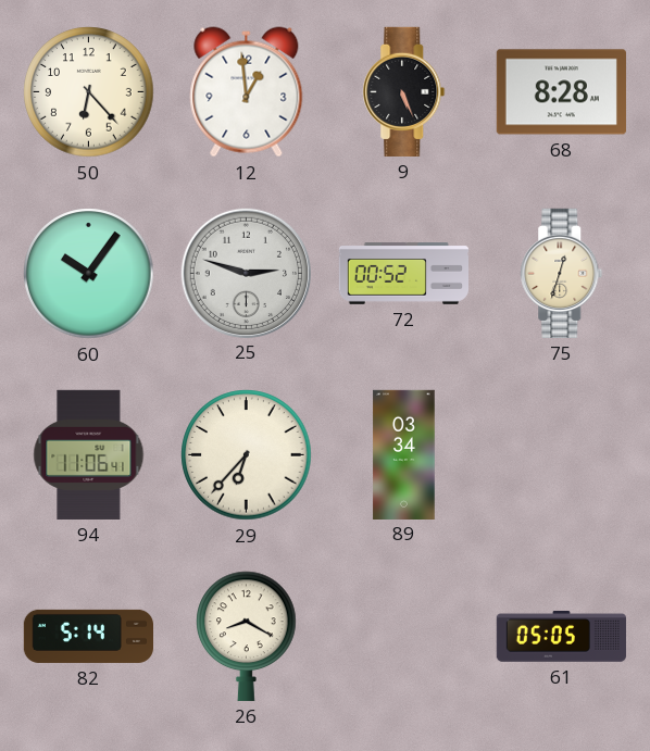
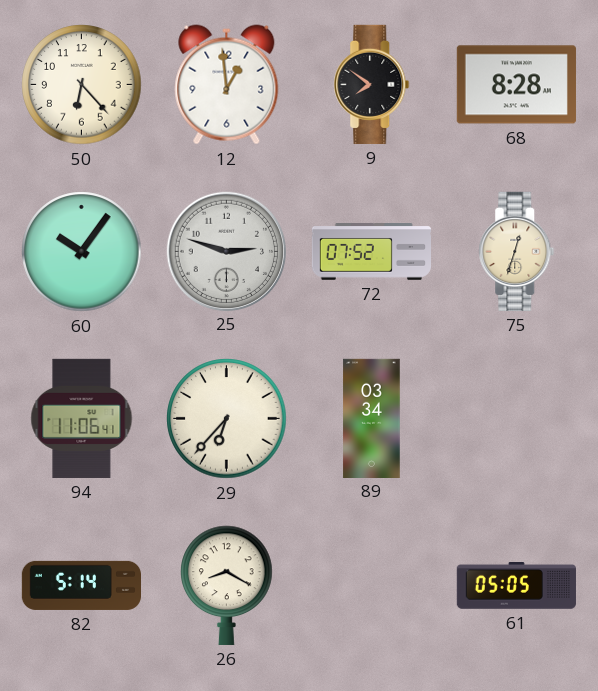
9: 5:26 -> 7:51 (372, 84)
72: 00:52 -> 07:52 (371, 252)
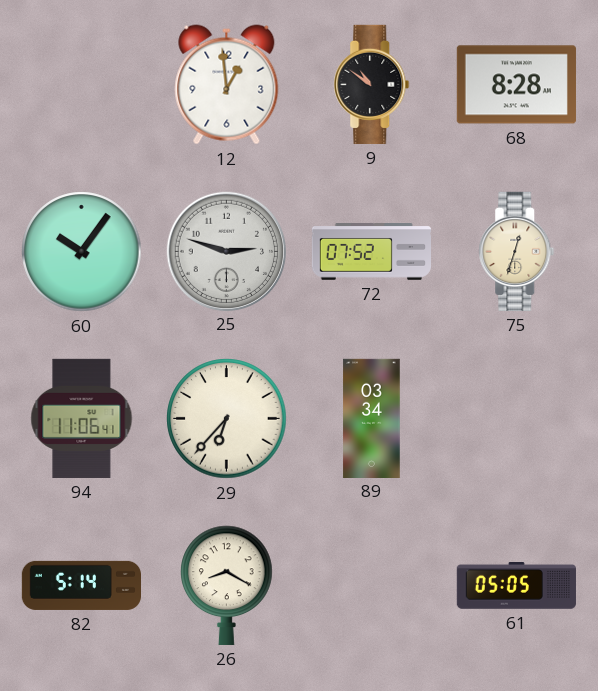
50: 6:23 -> none (82, 85)
9: 7:51 -> 10:51 (372, 84)
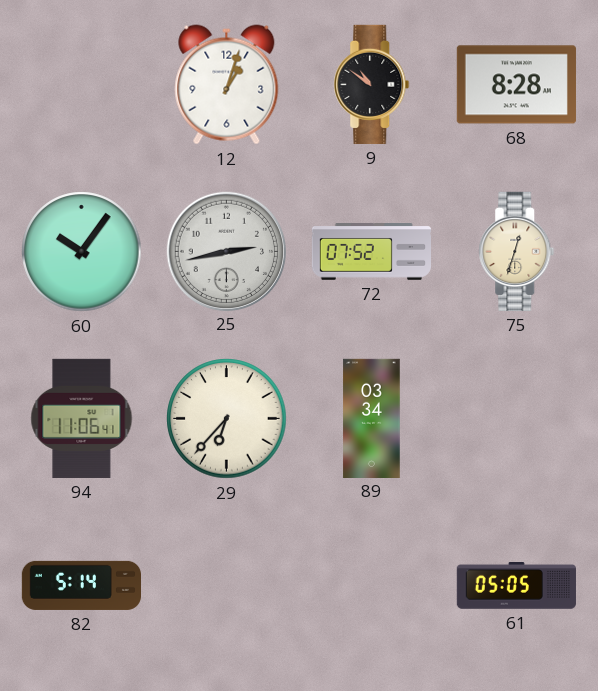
12: 12:59 -> 1:03 (227, 85)
25: 2:48 -> 2:43 (226, 251)
26: 8:20 -> none (227, 585)
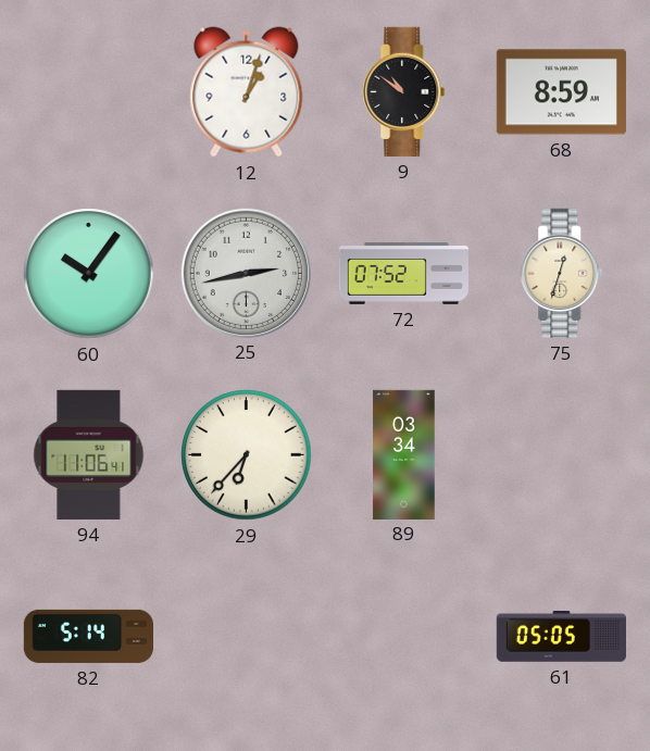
68: 8:28 -> 8:59 (561, 92)
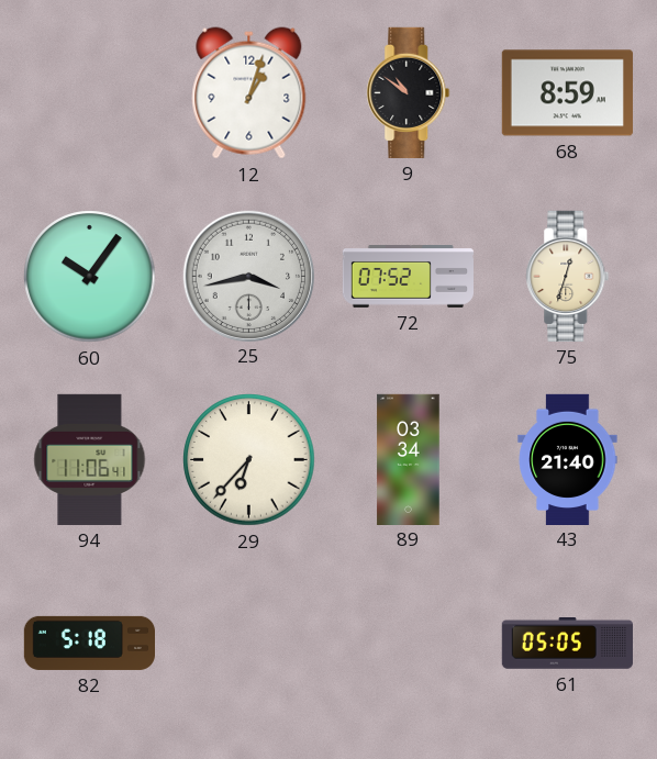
25: 2:43 -> 3:43 (248, 276)
43: none -> 21:40 (568, 459)
82: 5:14 -> 5:18 (89, 643)
